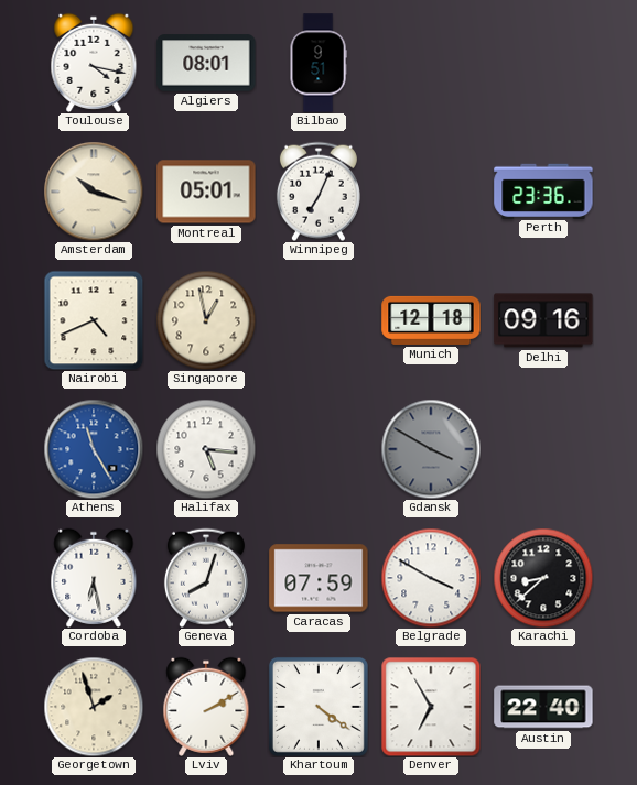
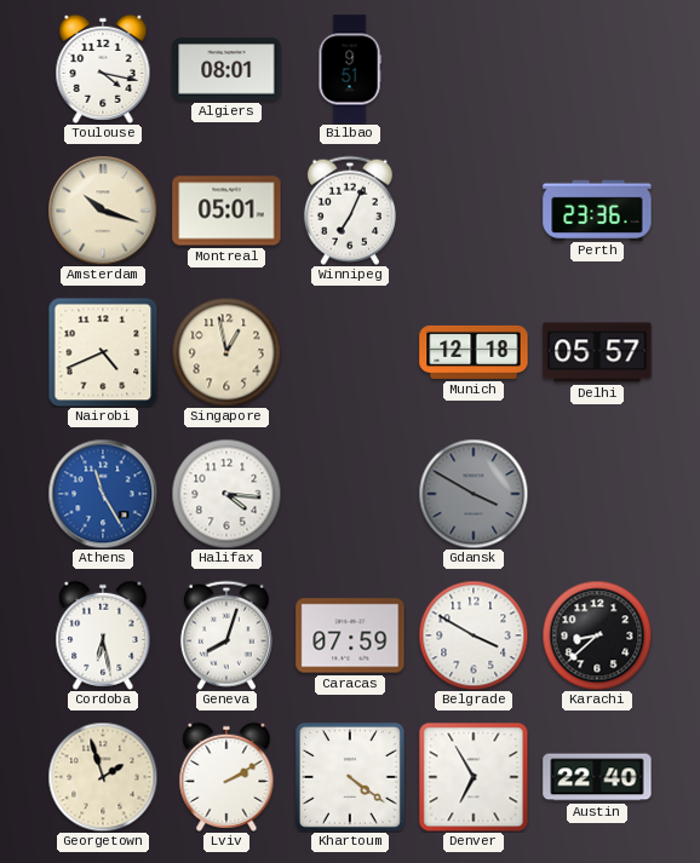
Delhi: 09:16 -> 05:57 (597, 352)
Halifax: 5:16 -> 4:16 (226, 494)
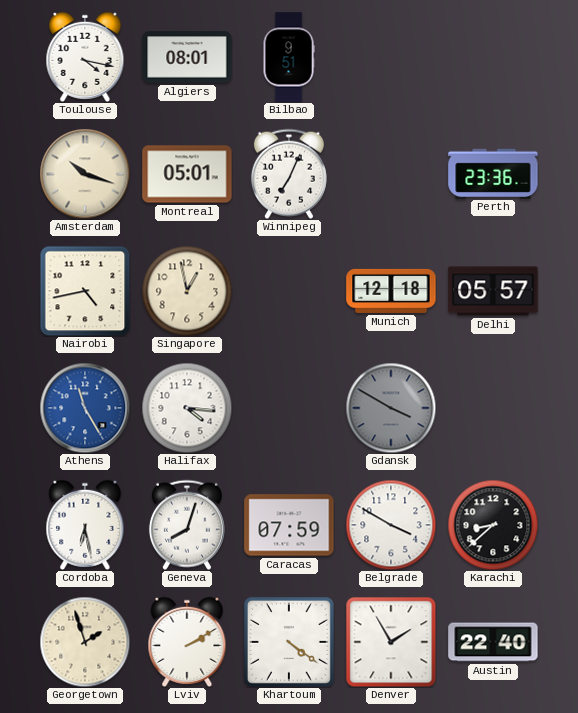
Nairobi: 4:41 -> 4:43 (85, 291)
Denver: 6:55 -> 1:55 (391, 642)
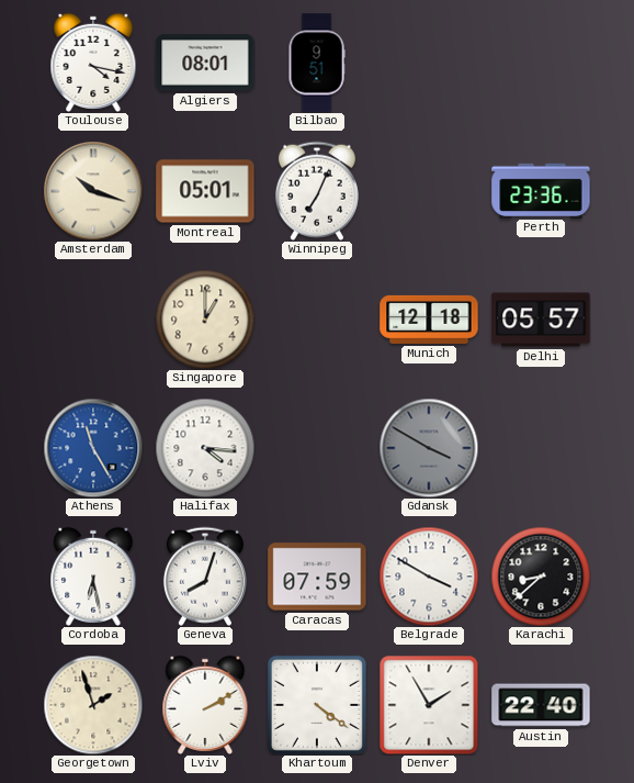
Nairobi: 4:43 -> none (85, 291)
Singapore: 12:58 -> 1:00 (205, 320)
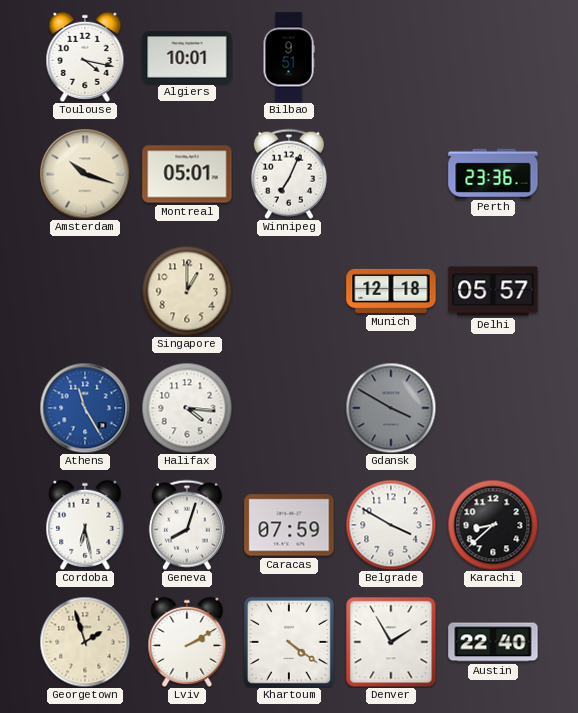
Algiers: 08:01 -> 10:01 (187, 57)
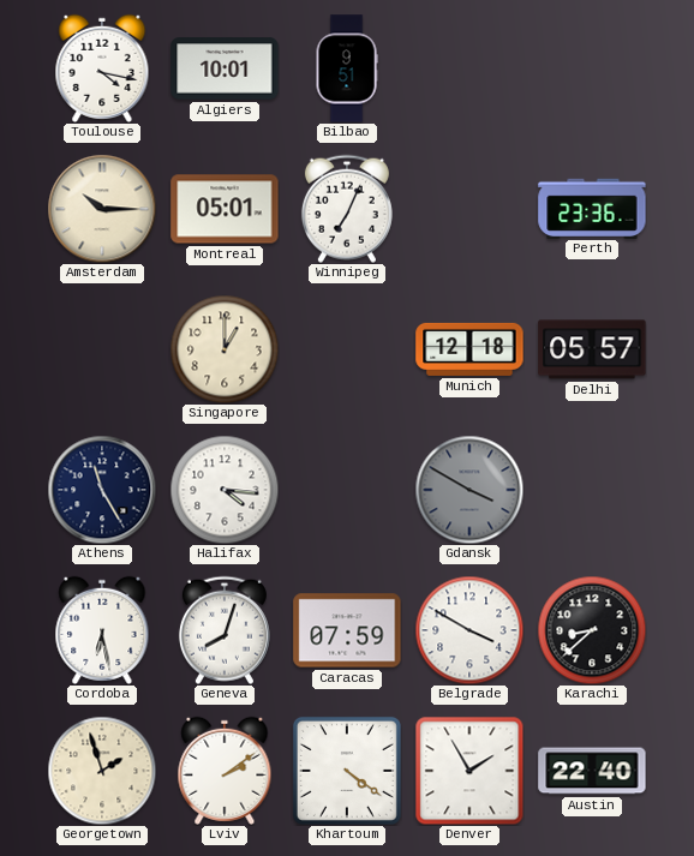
Amsterdam: 10:18 -> 10:15 (102, 209)
Athens dial: blue -> navy (102, 490)
Lviv: 2:10 -> 2:09 (225, 771)
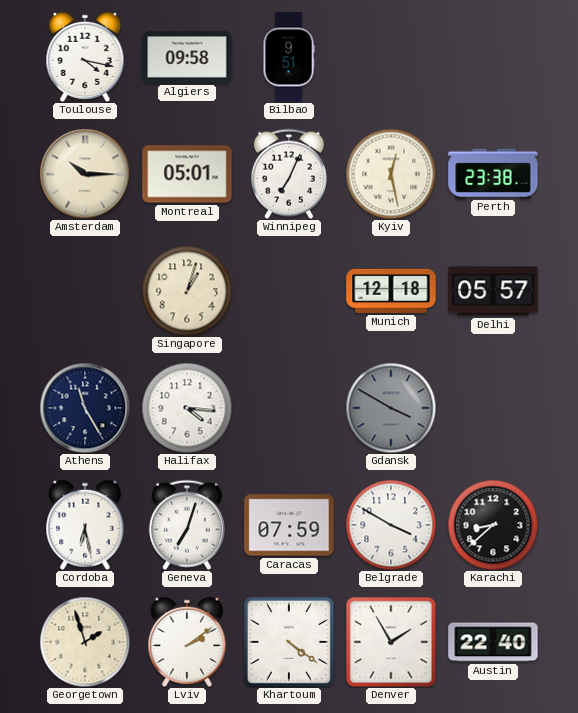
Algiers: 10:01 -> 09:58 (187, 57)
Kyiv: none -> 12:28 (391, 174)
Perth: 23:36 -> 23:38 (493, 173)
Singapore: 1:00 -> 1:03 (187, 291)
Geneva: 8:03 -> 7:03 (187, 525)
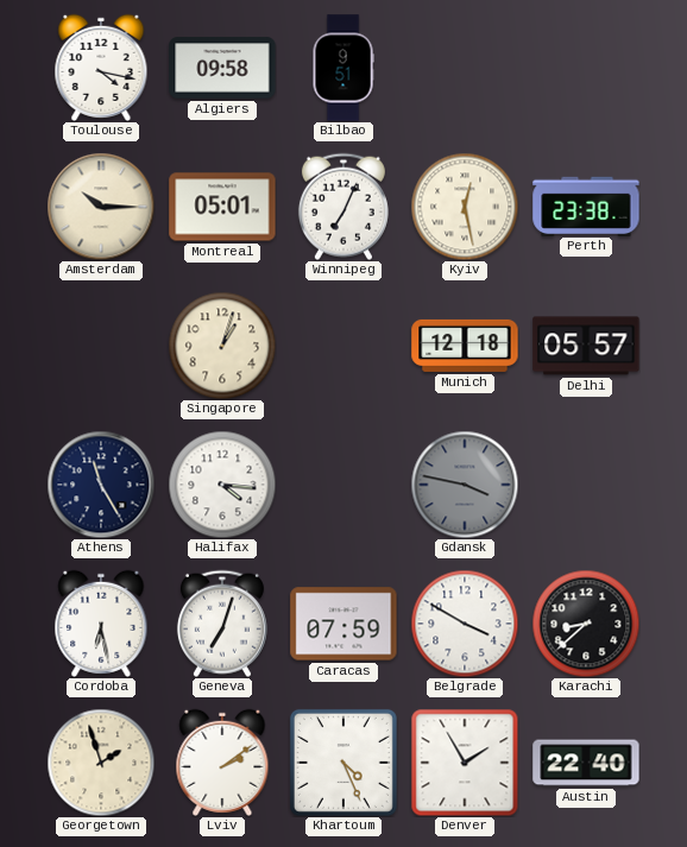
Gdansk: 3:50 -> 3:47 (465, 485)
Khartoum: 4:21 -> 4:26 (343, 763)
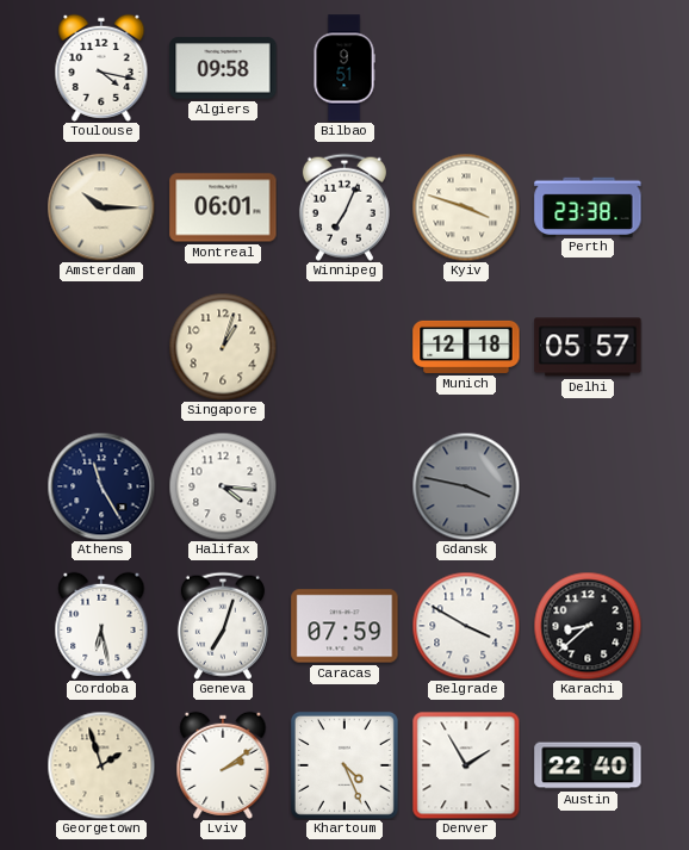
Montreal: 05:01 -> 06:01 (223, 207)
Kyiv: 12:28 -> 3:48 (466, 207)
